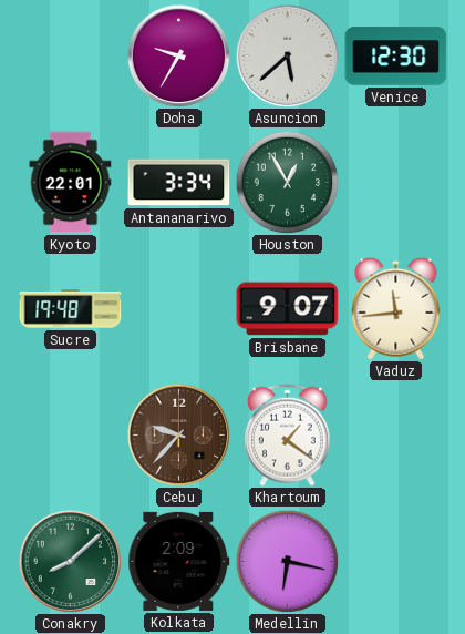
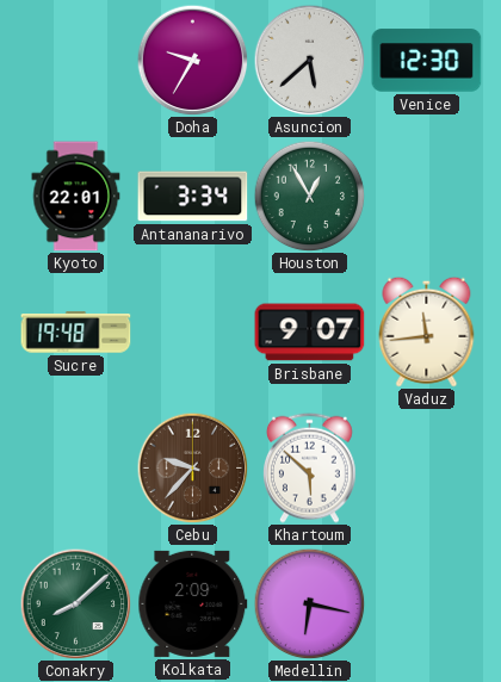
Khartoum: 1:21 -> 5:52 (310, 467)
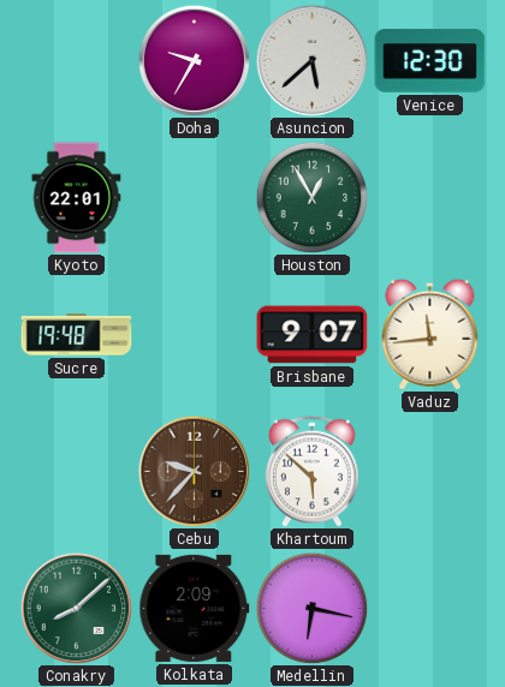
Antananarivo: 3:34 -> none (193, 197)
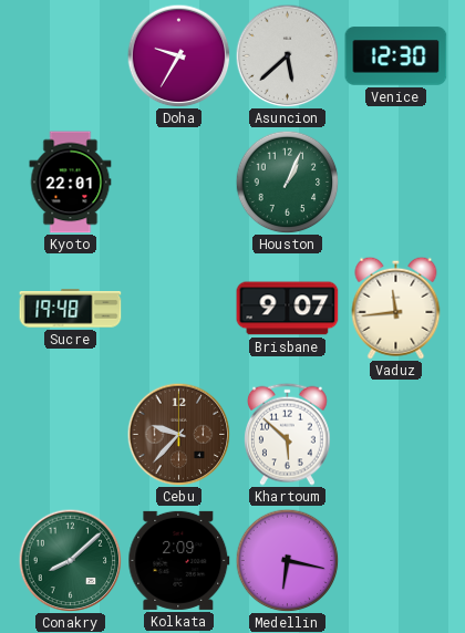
Houston: 12:55 -> 1:04 (287, 181)
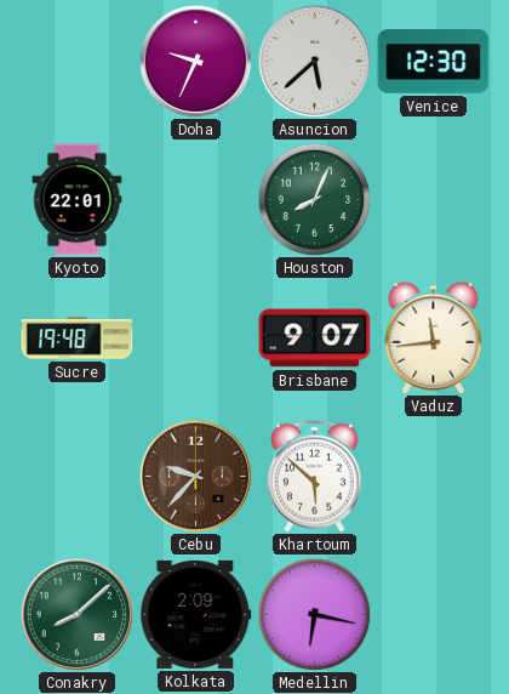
Doha: 9:35 -> 9:34 (195, 61)
Houston: 1:04 -> 8:04 (314, 199)
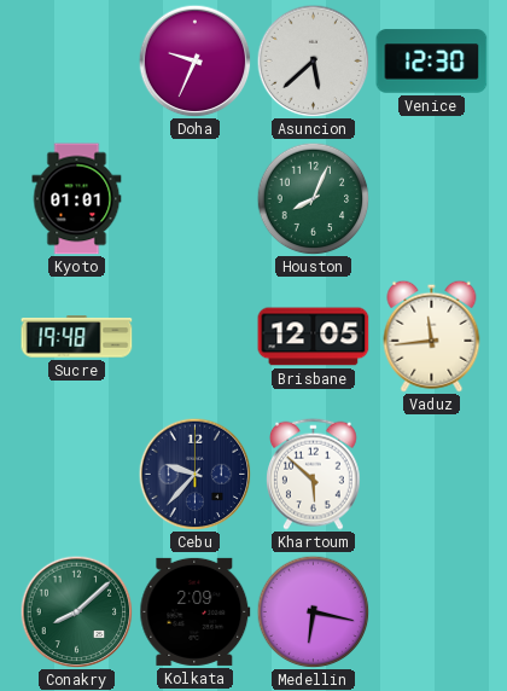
Kyoto: 22:01 -> 01:01 (77, 199)
Brisbane: 9:07 -> 12:05 (314, 337)
Cebu dial: brown -> navy (194, 474)
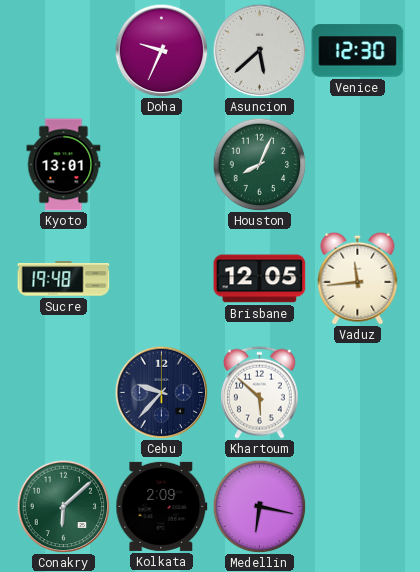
Kyoto: 01:01 -> 13:01 (64, 165)
Conakry: 8:08 -> 6:08 (63, 506)
